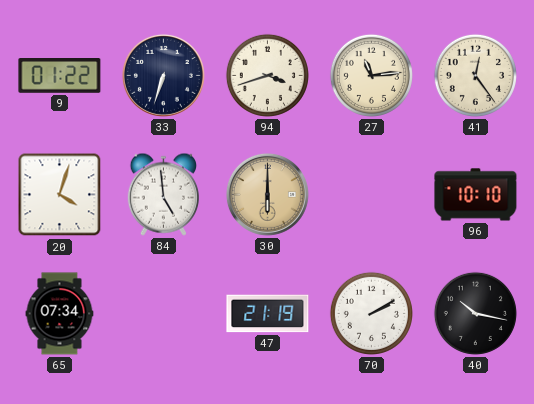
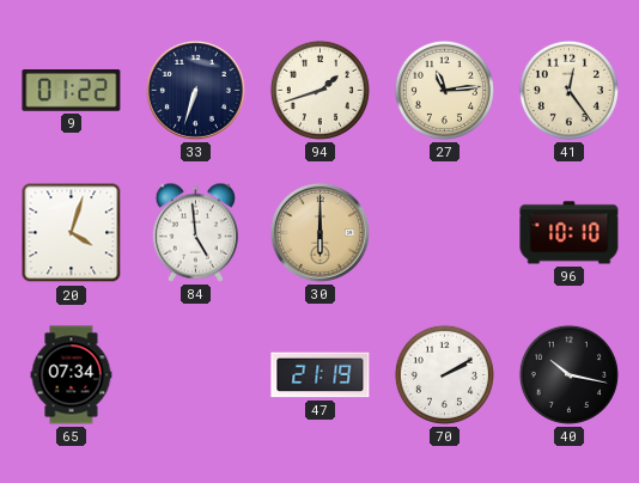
94: 3:42 -> 1:42 (319, 90)
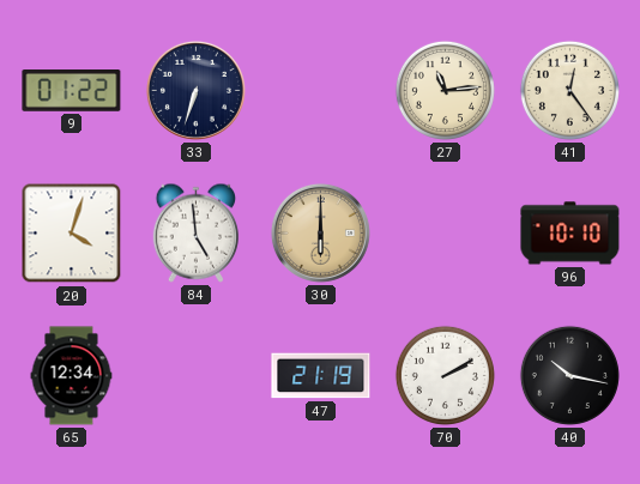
94: 1:42 -> none (319, 90)
65: 07:34 -> 12:34 (72, 376)
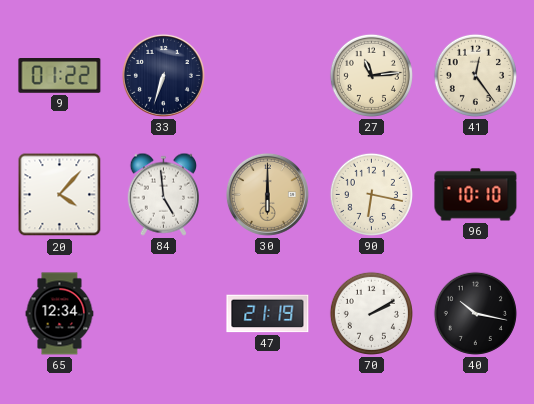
20: 4:03 -> 4:07 (60, 195)
90: none -> 6:17 (371, 194)
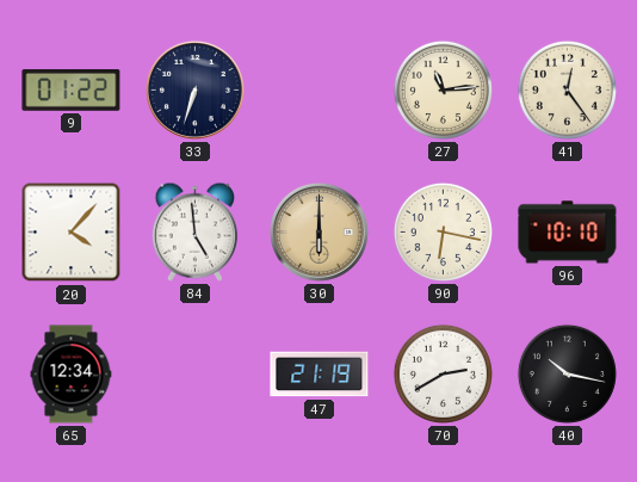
70: 2:10 -> 2:40 (443, 373)
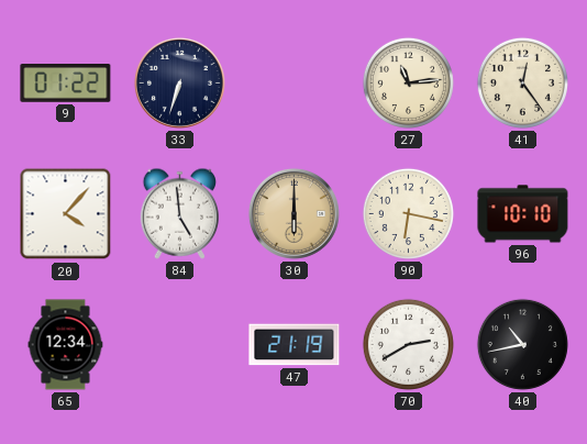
40: 10:17 -> 10:43 (522, 344)
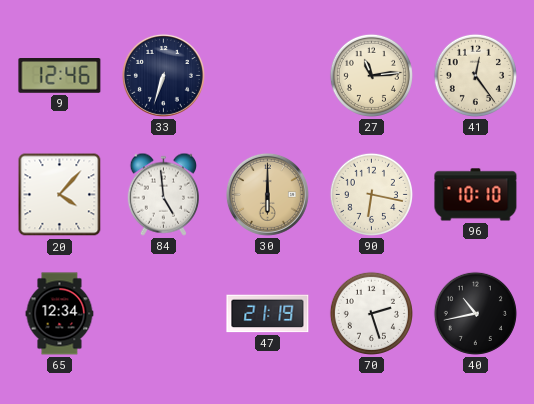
9: 01:22 -> 12:46 (60, 76)
70: 2:40 -> 2:27 (371, 313)
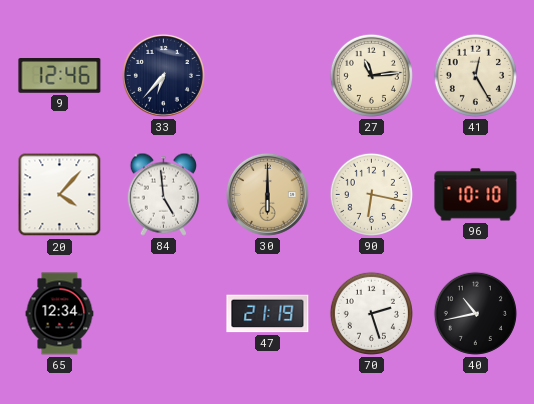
33: 6:33 -> 6:37 (163, 75)
41: 12:24 -> 12:25 (475, 75)
